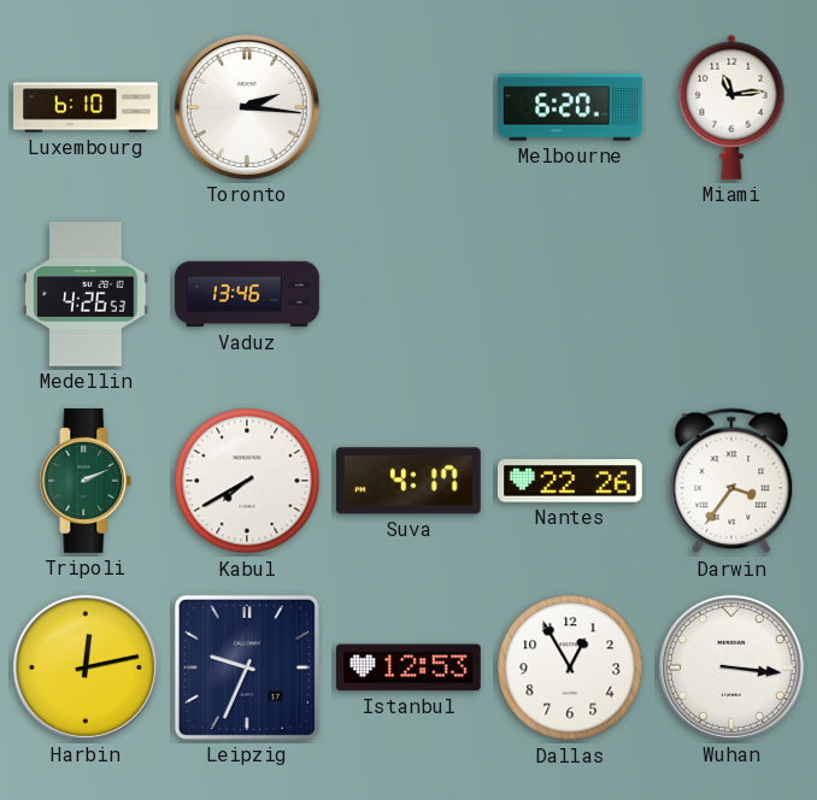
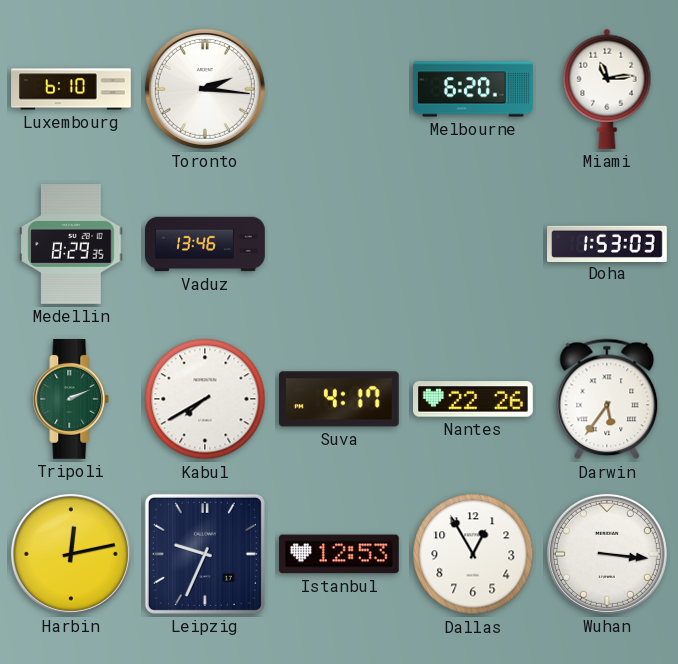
Medellin: 4:26 -> 8:29 (71, 245)
Doha: none -> 1:53 (608, 243)
Darwin: 3:36 -> 5:36 (607, 399)
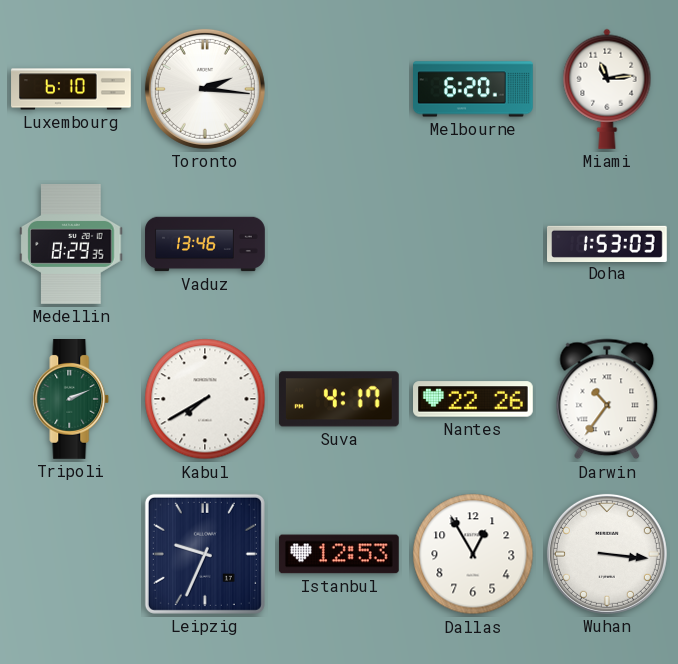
Darwin: 5:36 -> 10:36 (607, 399)
Harbin: 12:13 -> none (71, 554)
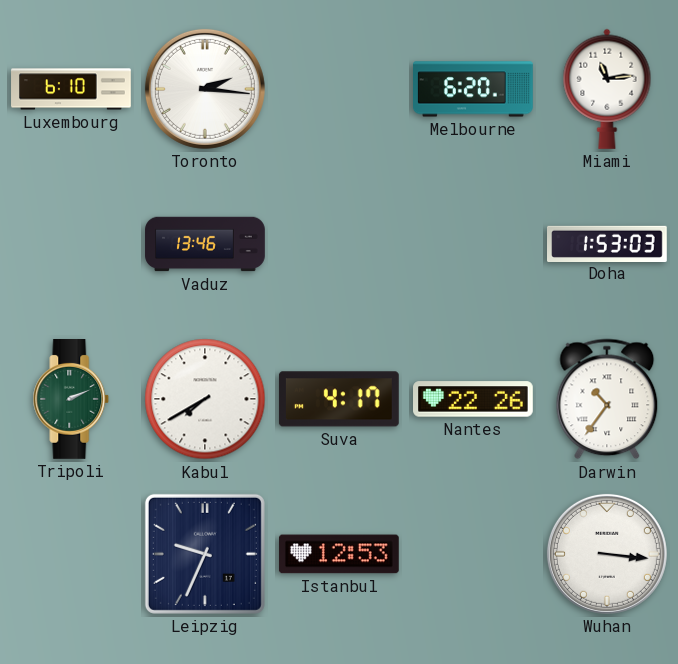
Medellin: 8:29 -> none (71, 245)
Dallas: 12:55 -> none (473, 554)
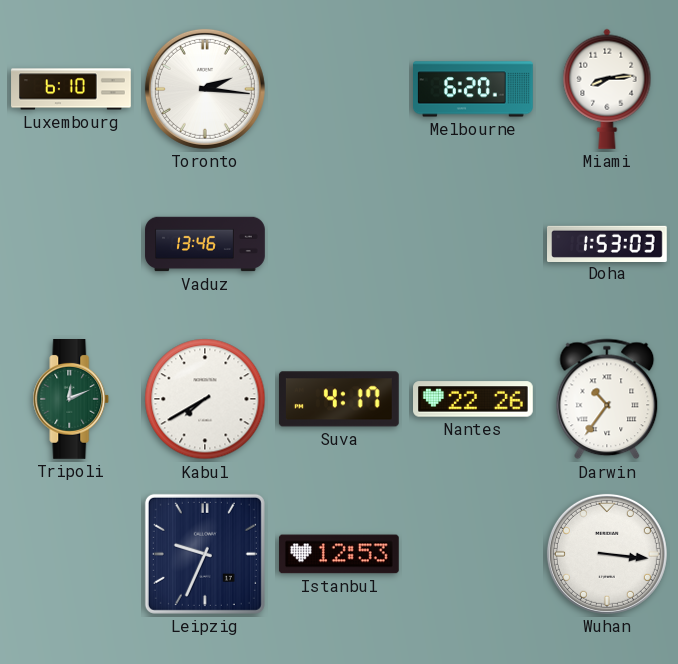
Miami: 11:14 -> 8:14 (607, 89)
Tripoli: 2:11 -> 12:11 (71, 400)
